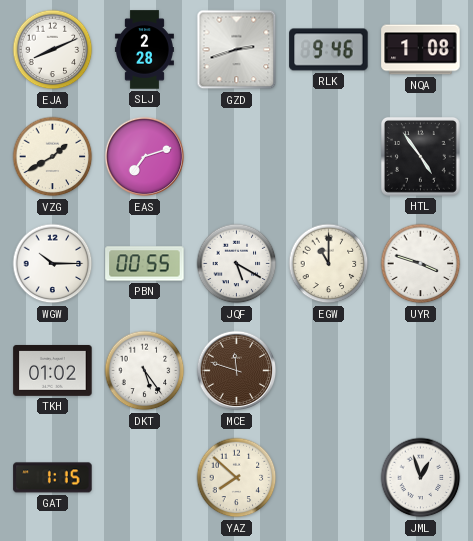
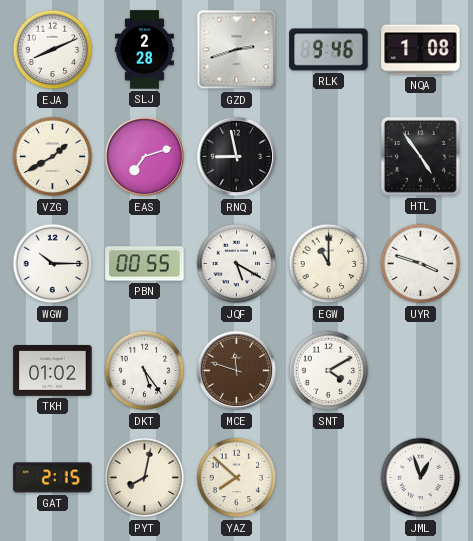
RNQ: none -> 8:58 (237, 157)
SNT: none -> 4:10 (329, 371)
GAT: 1:15 -> 2:15 (53, 478)
PYT: none -> 8:02 (145, 478)
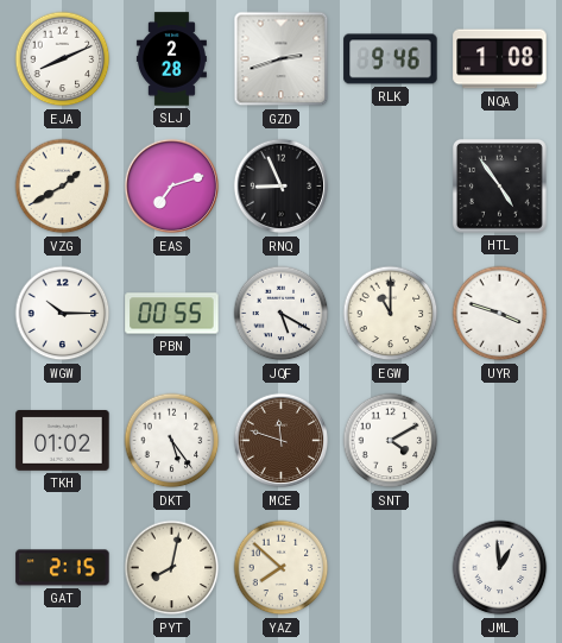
RNQ: 8:58 -> 8:56 (282, 187)
JML: 12:57 -> 12:59 (500, 568)
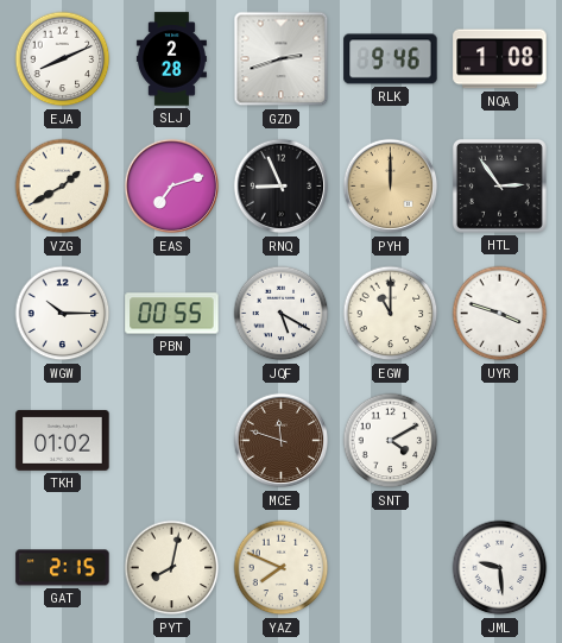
PYH: none -> 12:00 (391, 187)
HTL: 4:54 -> 2:54 (499, 185)
DKT: 5:24 -> none (172, 441)
YAZ: 7:52 -> 7:49 (282, 568)
JML: 12:59 -> 9:29 (500, 568)
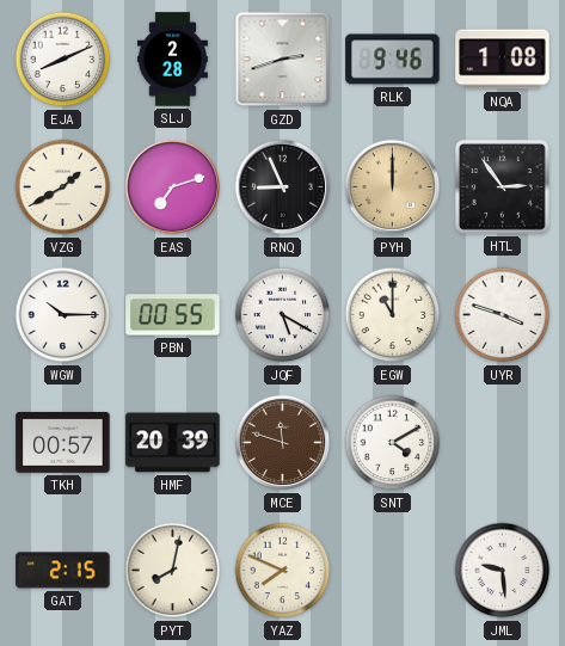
TKH: 01:02 -> 00:57 (63, 442)
HMF: none -> 20:39 (173, 443)
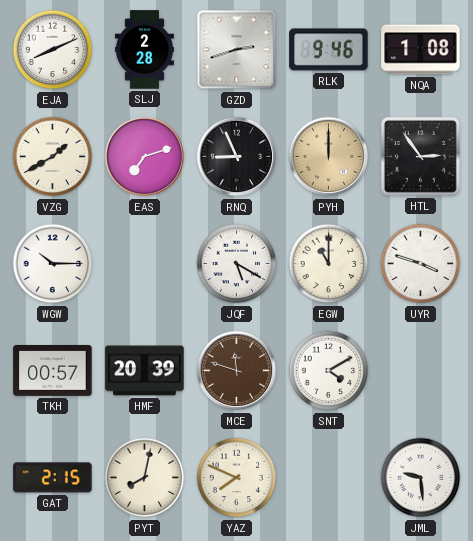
PBN: 00:55 -> none (173, 315)
